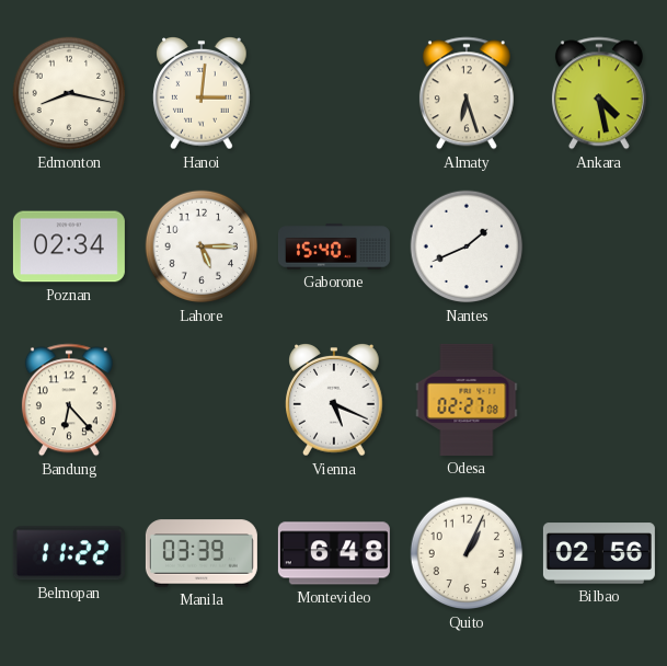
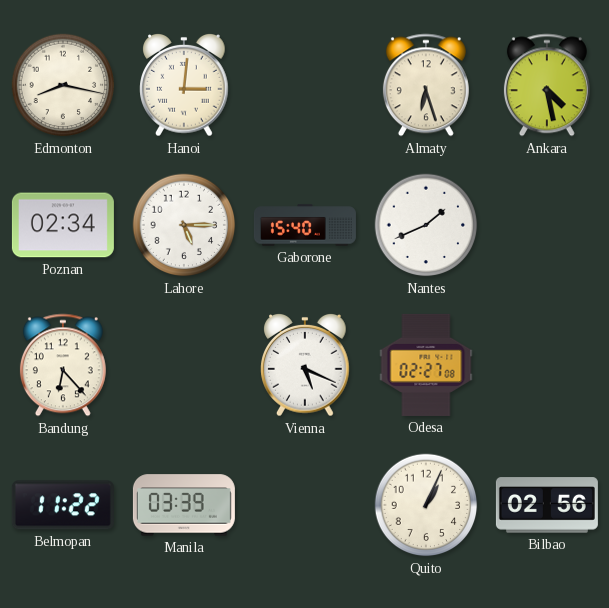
Montevideo: 6:48 -> none (334, 553)
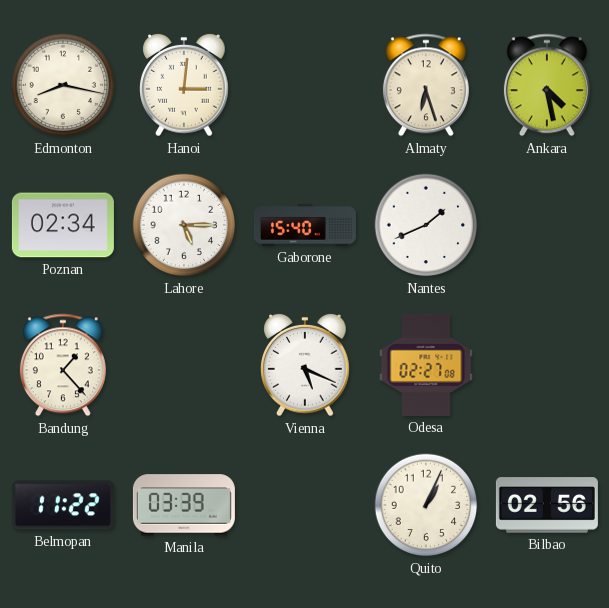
Bandung: 6:23 -> 1:23 (63, 365)
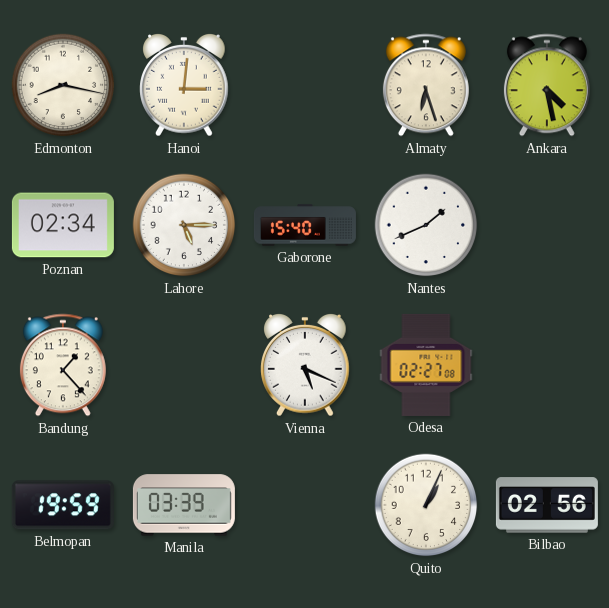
Belmopan: 11:22 -> 19:59 (63, 505)
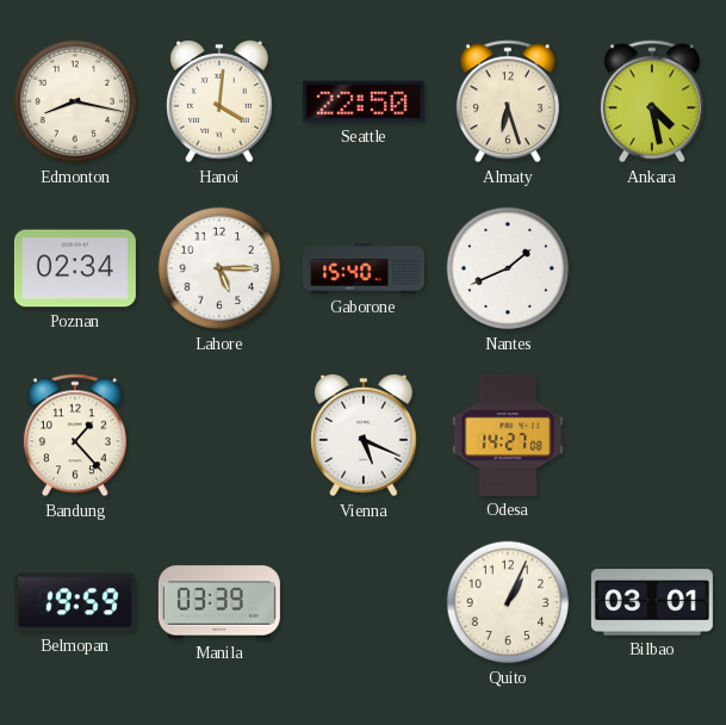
Hanoi: 3:01 -> 4:01 (219, 103)
Seattle: none -> 22:50 (364, 101)
Odesa: 02:27 -> 14:27 (508, 435)
Bilbao: 02:56 -> 03:01 (652, 602)
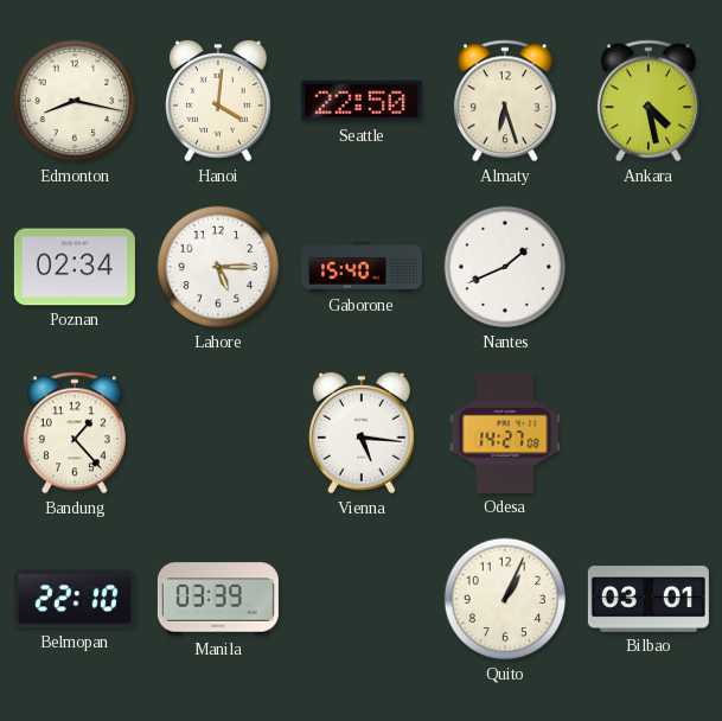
Vienna: 5:19 -> 5:16 (362, 434)
Belmopan: 19:59 -> 22:10 (75, 599)
